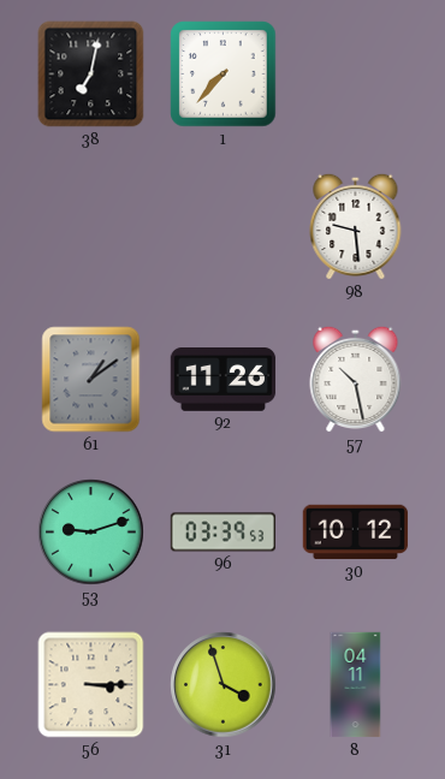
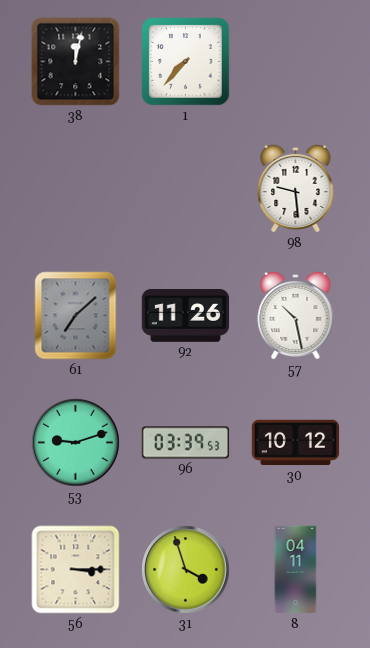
38: 7:02 -> 12:02 (76, 62)
61: 1:09 -> 7:08 (76, 316)
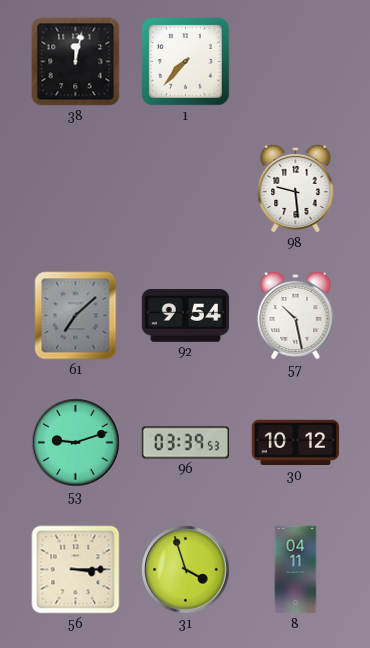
92: 11:26 -> 9:54 (186, 316)
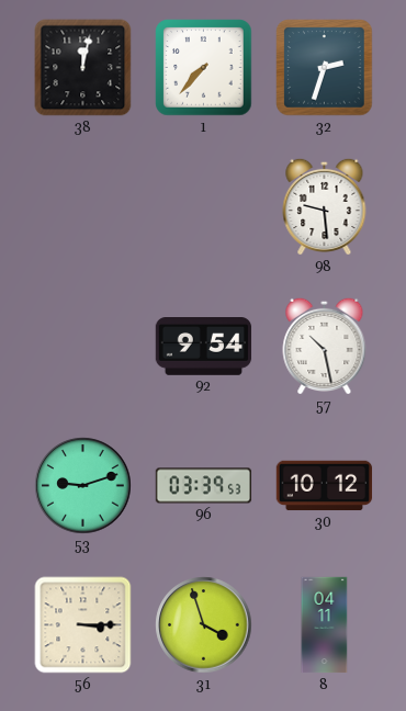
32: none -> 2:33 (325, 68)
61: 7:08 -> none (76, 316)
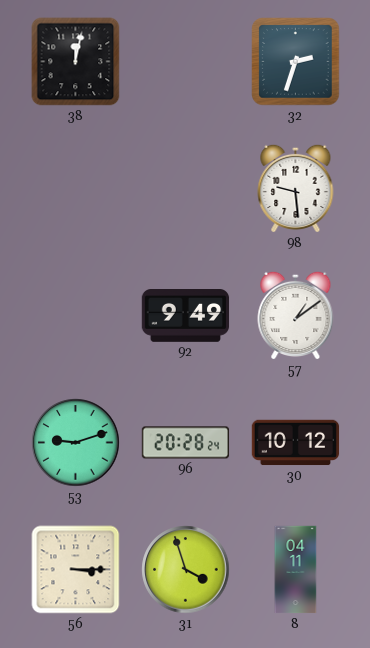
1: 7:37 -> none (204, 68)
92: 9:54 -> 9:49 (186, 316)
57: 10:28 -> 1:09 (296, 315)
96: 03:39 -> 20:28 (186, 443)
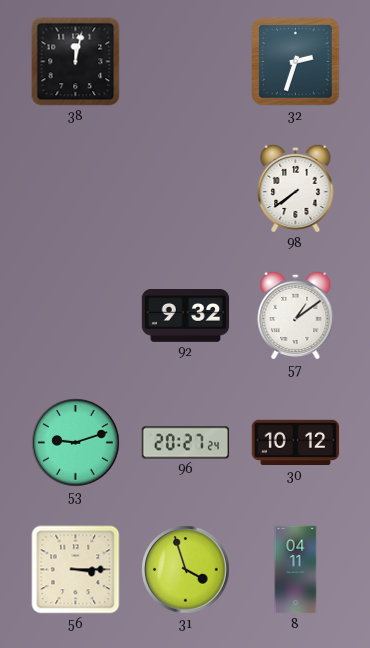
98: 9:29 -> 7:39 (296, 188)
92: 9:49 -> 9:32 (186, 316)
96: 20:28 -> 20:27 (186, 443)
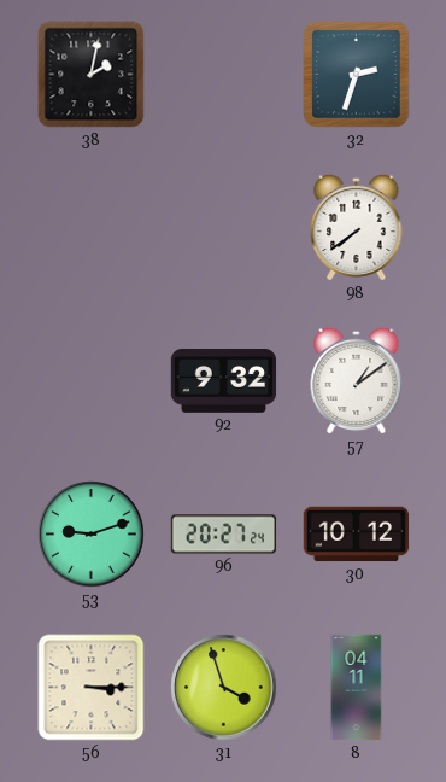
38: 12:02 -> 2:02 (92, 75)
